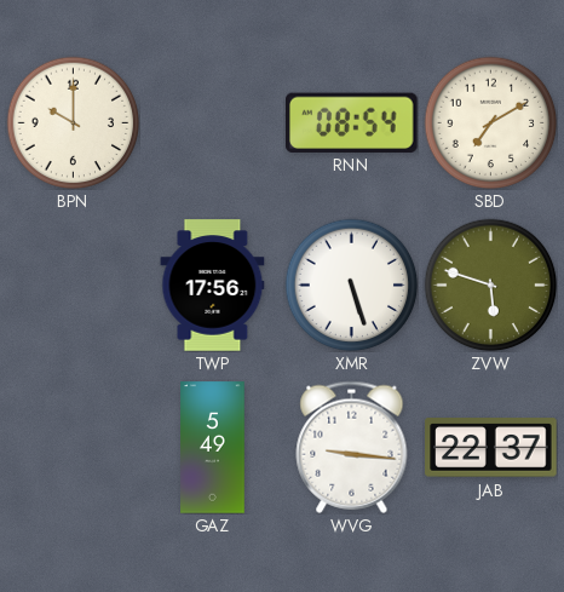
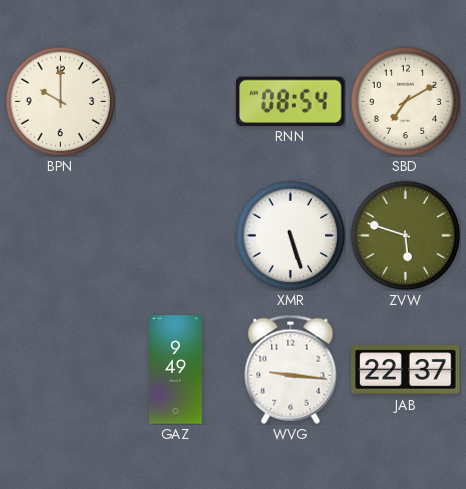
TWP: 17:56 -> none (213, 286)
GAZ: 5:49 -> 9:49 (176, 370)
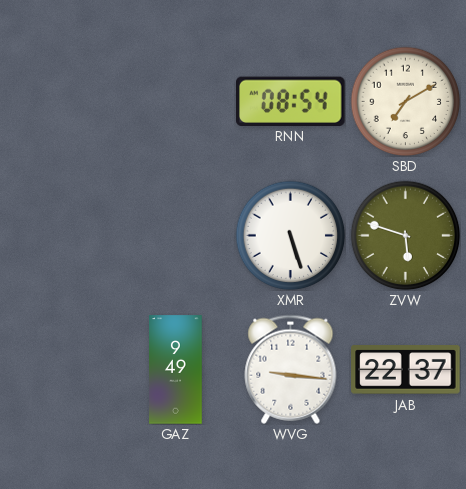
BPN: 10:00 -> none (60, 101)
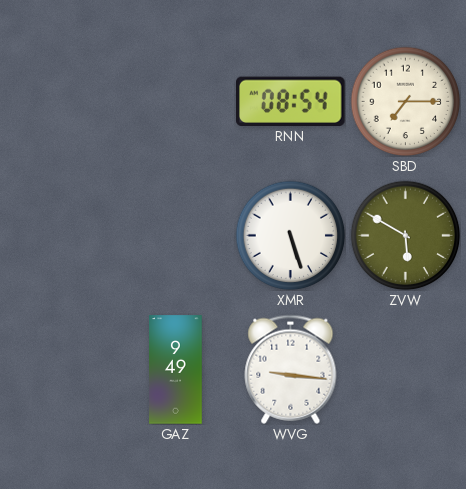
SBD: 7:10 -> 7:15 (405, 101)
ZVW: 5:48 -> 5:50 (405, 235)
JAB: 22:37 -> none (406, 370)
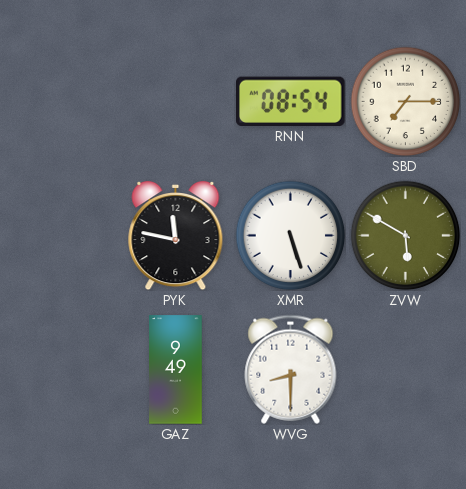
PYK: none -> 11:47 (176, 235)
WVG: 9:16 -> 8:30 (291, 369)
